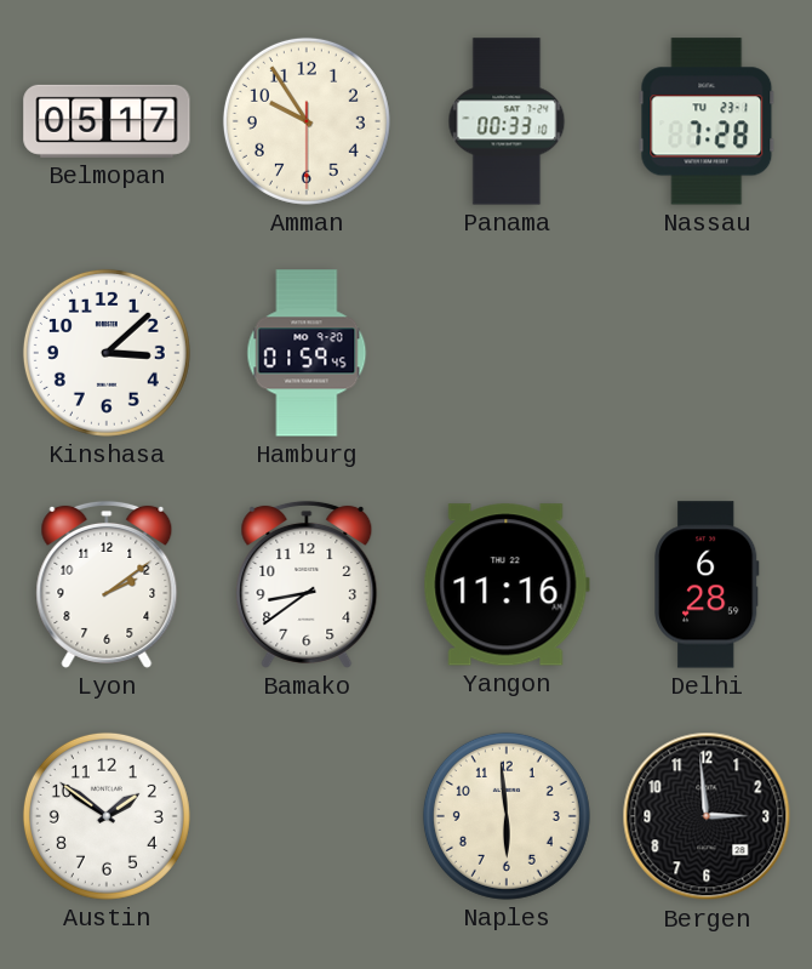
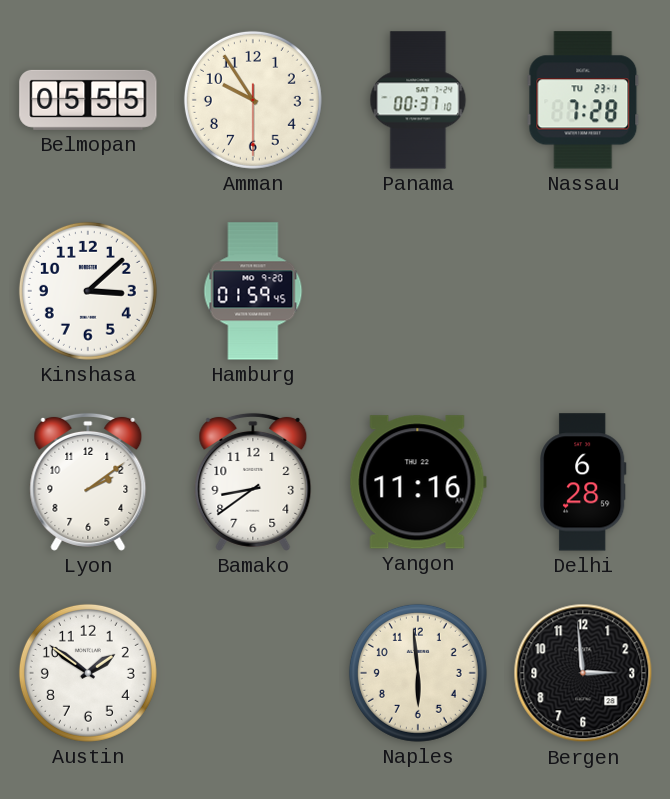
Belmopan: 05:17 -> 05:55 (88, 100)
Panama: 00:33 -> 00:37 (418, 100)
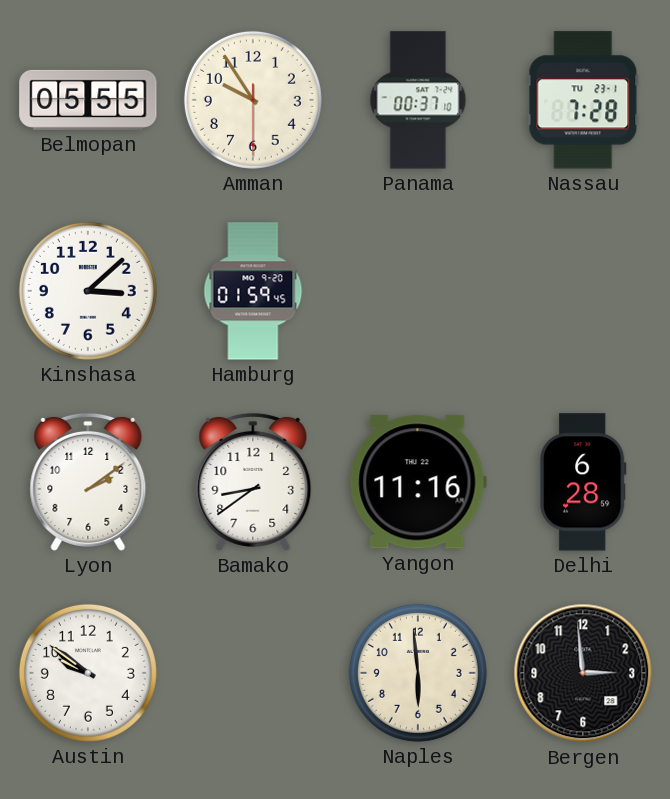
Austin: 1:51 -> 9:51 (88, 673)
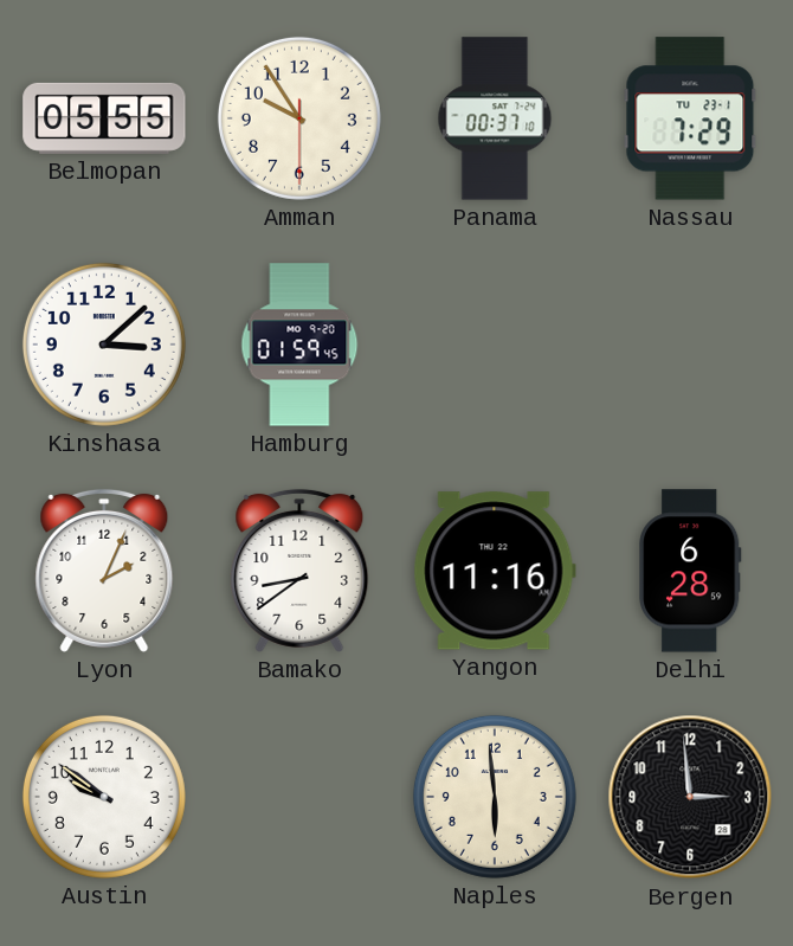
Nassau: 7:28 -> 7:29 (690, 118)
Lyon: 2:09 -> 2:04 (104, 571)
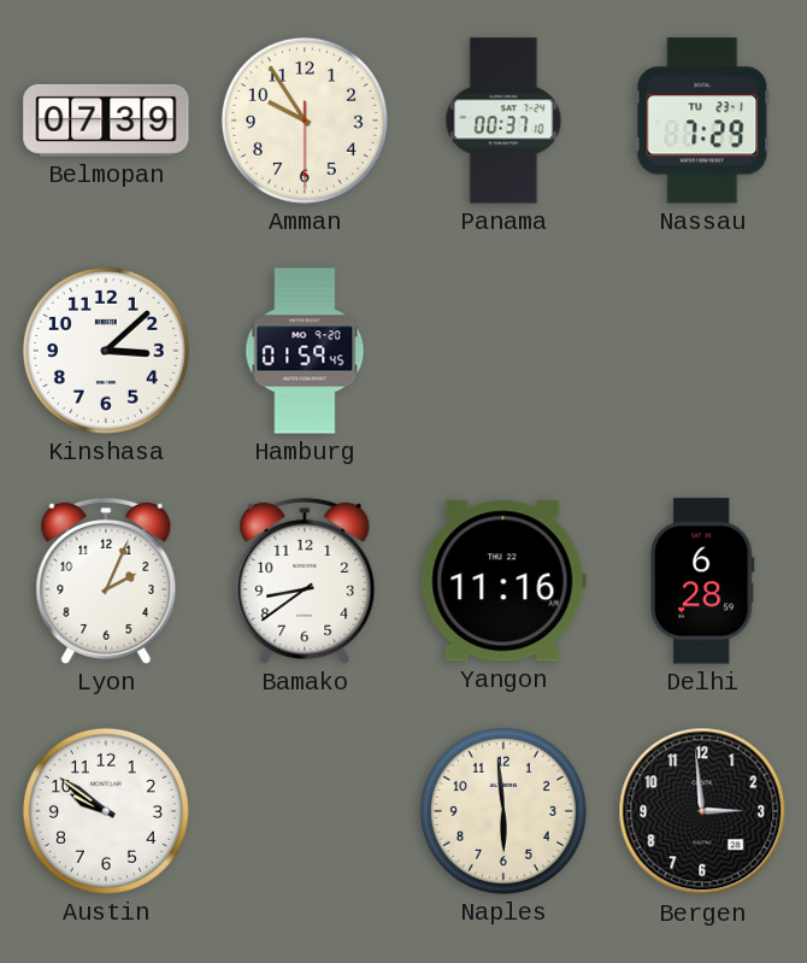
Belmopan: 05:55 -> 07:39 (106, 121)
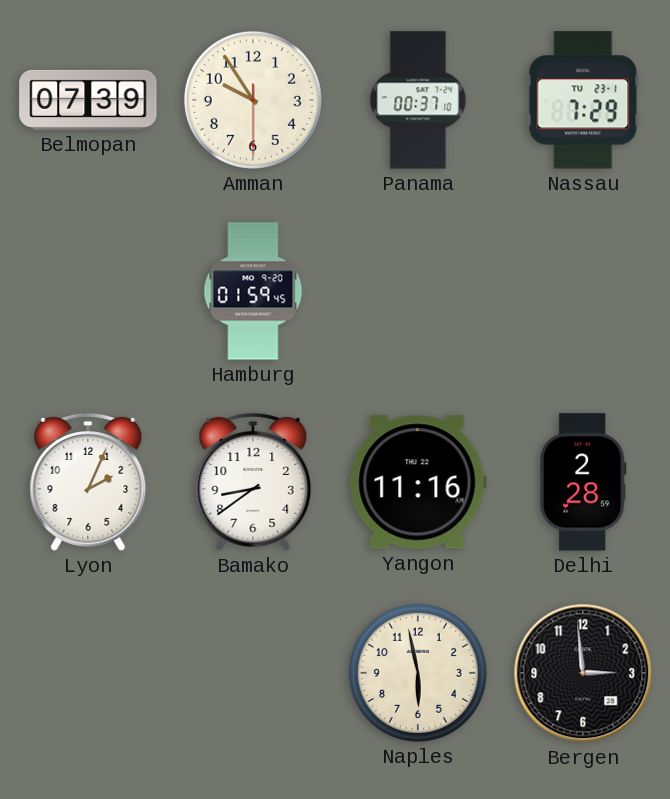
Kinshasa: 3:08 -> none (106, 351)
Delhi: 6:28 -> 2:28 (584, 482)
Austin: 9:51 -> none (106, 811)
Naples: 5:59 -> 5:58 (418, 673)
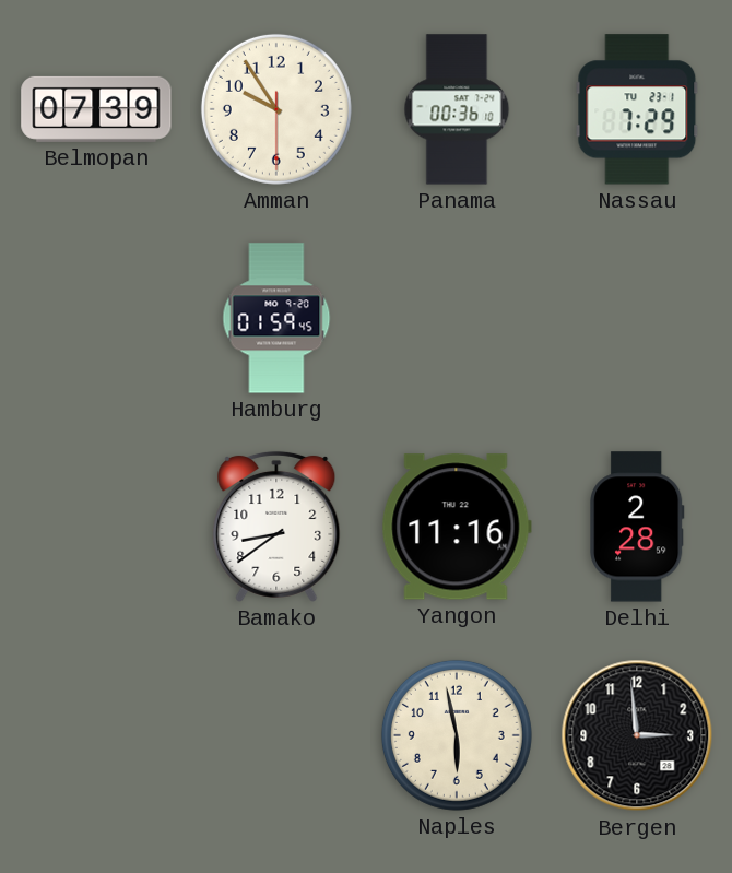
Panama: 00:37 -> 00:36 (457, 109)
Lyon: 2:04 -> none (88, 482)
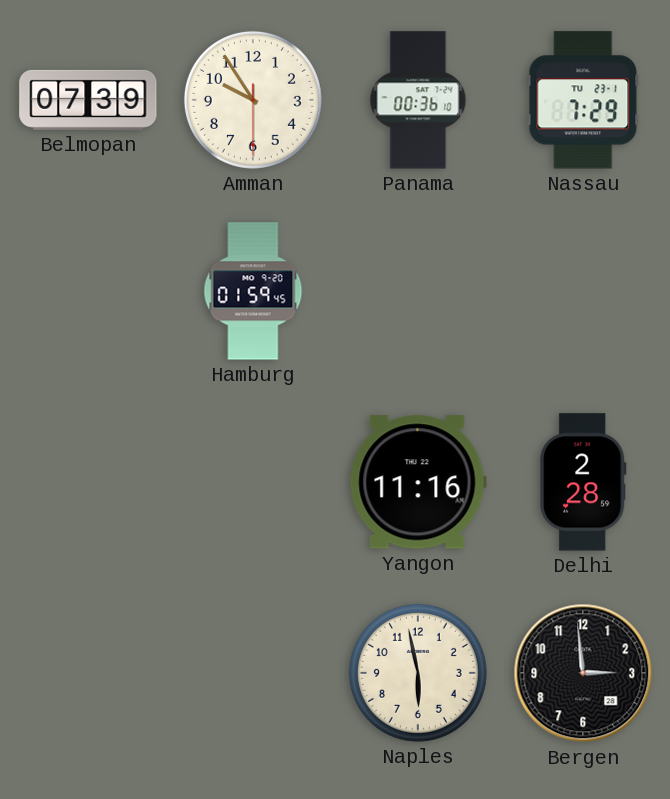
Bamako: 8:39 -> none (276, 527)
